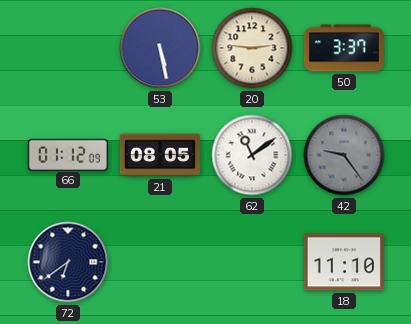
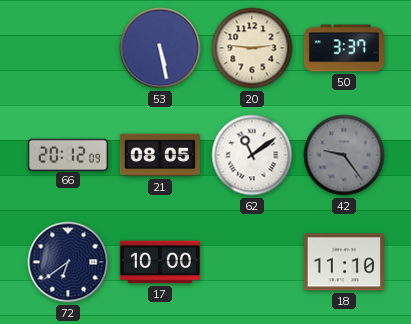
66: 01:12 -> 20:12 (68, 154)
17: none -> 10:00 (160, 262)
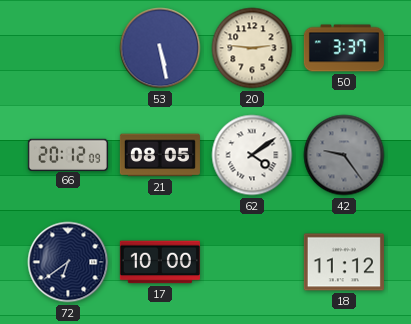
62: 11:09 -> 4:09 (252, 155)
18: 11:10 -> 11:12 (344, 262)
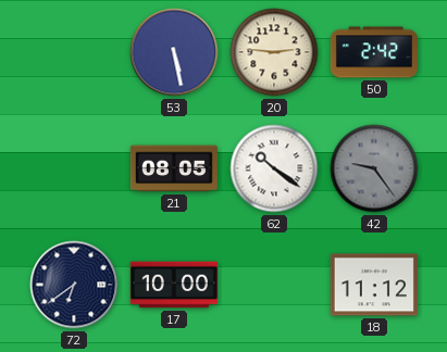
50: 3:37 -> 2:42 (374, 52)
66: 20:12 -> none (68, 154)
62: 4:09 -> 10:21 (274, 168)
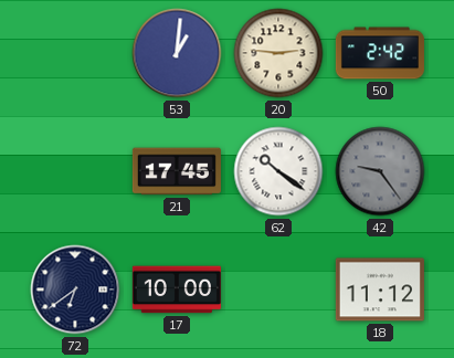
53: 5:28 -> 1:01 (177, 53)
21: 08:05 -> 17:45 (177, 171)
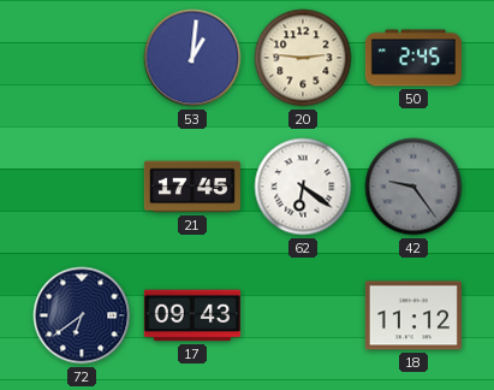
50: 2:42 -> 2:45 (413, 58)
62: 10:21 -> 6:21 (303, 187)
17: 10:00 -> 09:43 (192, 315)
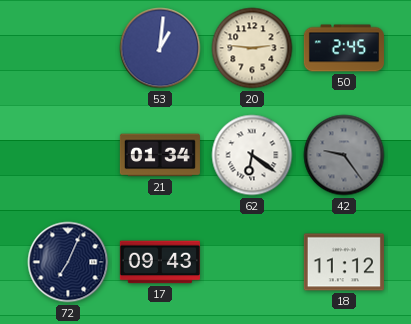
21: 17:45 -> 01:34 (160, 155)
72: 6:39 -> 7:04 (68, 262)
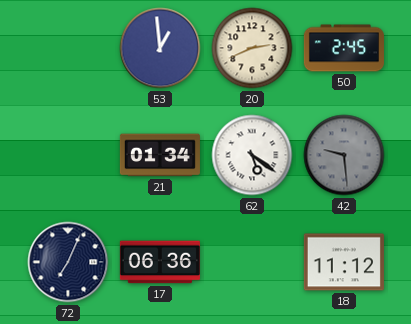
53: 1:01 -> 12:59 (160, 48)
20: 2:46 -> 2:41 (252, 48)
62: 6:21 -> 5:21 (252, 155)
42: 9:24 -> 9:29 (344, 155)
17: 09:43 -> 06:36 (160, 262)
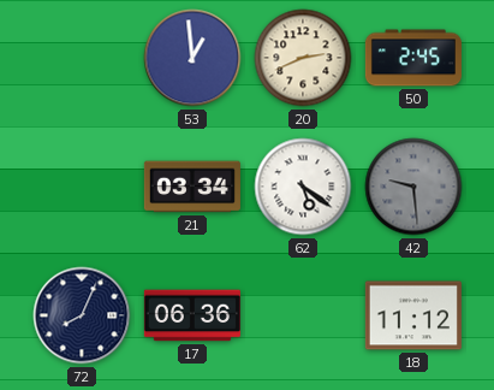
21: 01:34 -> 03:34 (192, 187)
72: 7:04 -> 8:04 (82, 315)
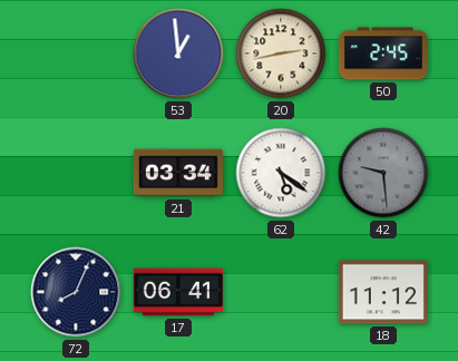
20: 2:41 -> 2:43 (281, 53)
17: 06:36 -> 06:41 (178, 292)
